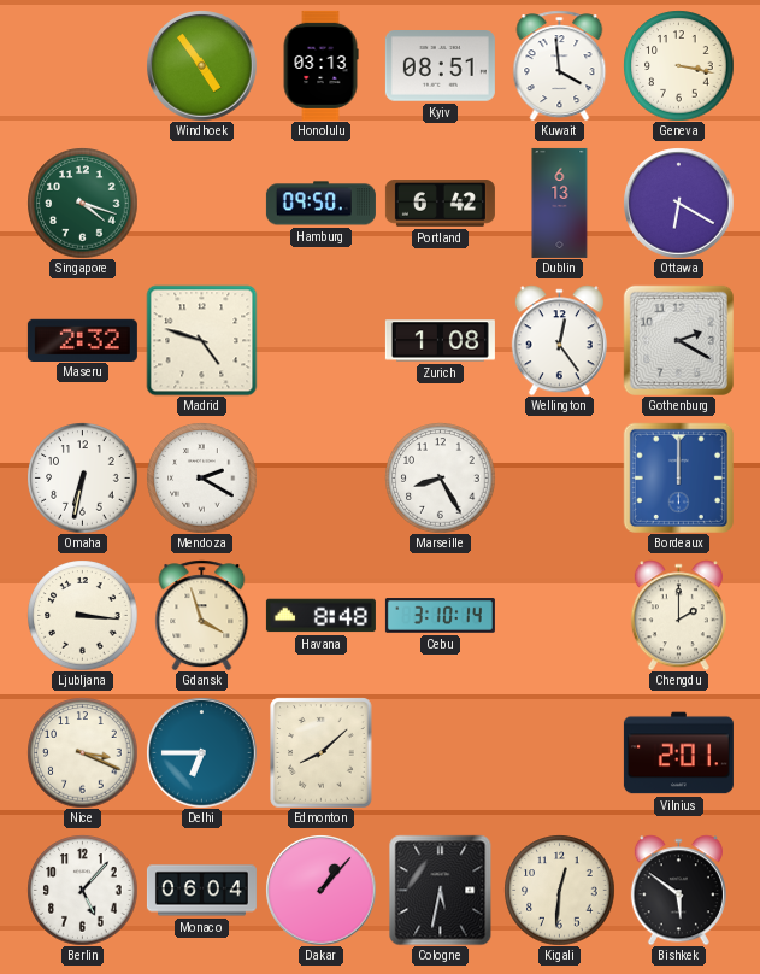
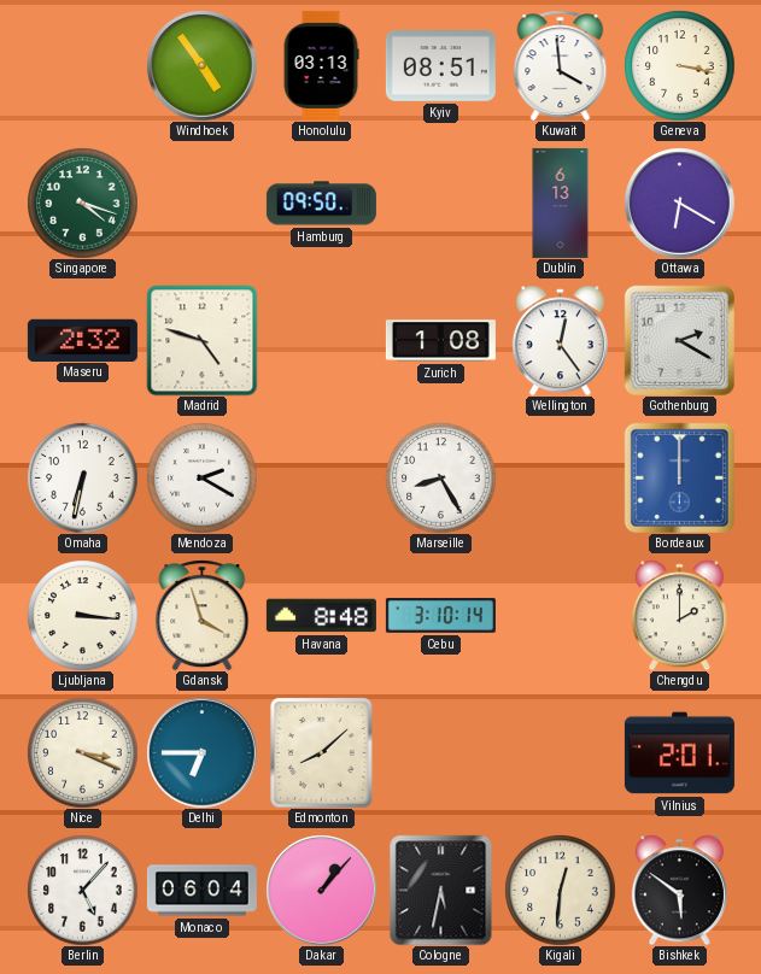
Portland: 6:42 -> none (440, 204)
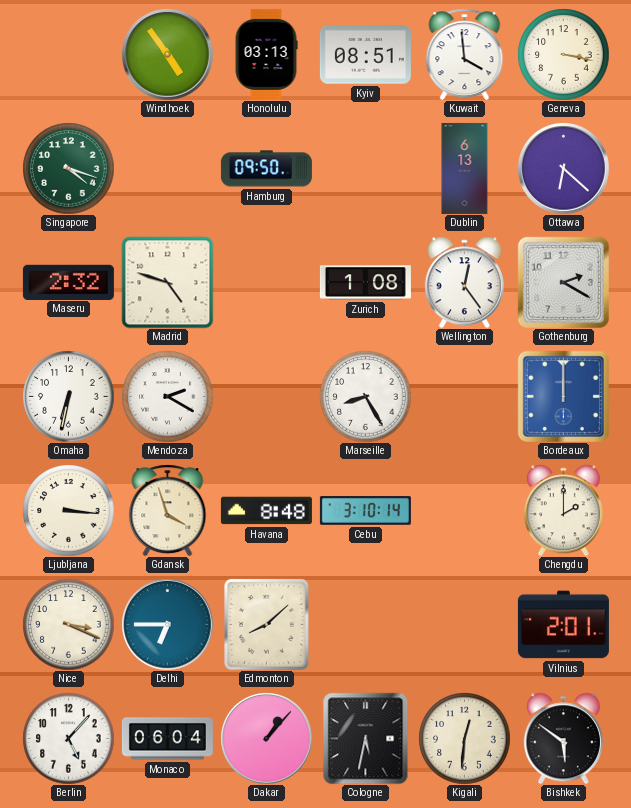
Ottawa: 6:20 -> 6:22 (563, 168)
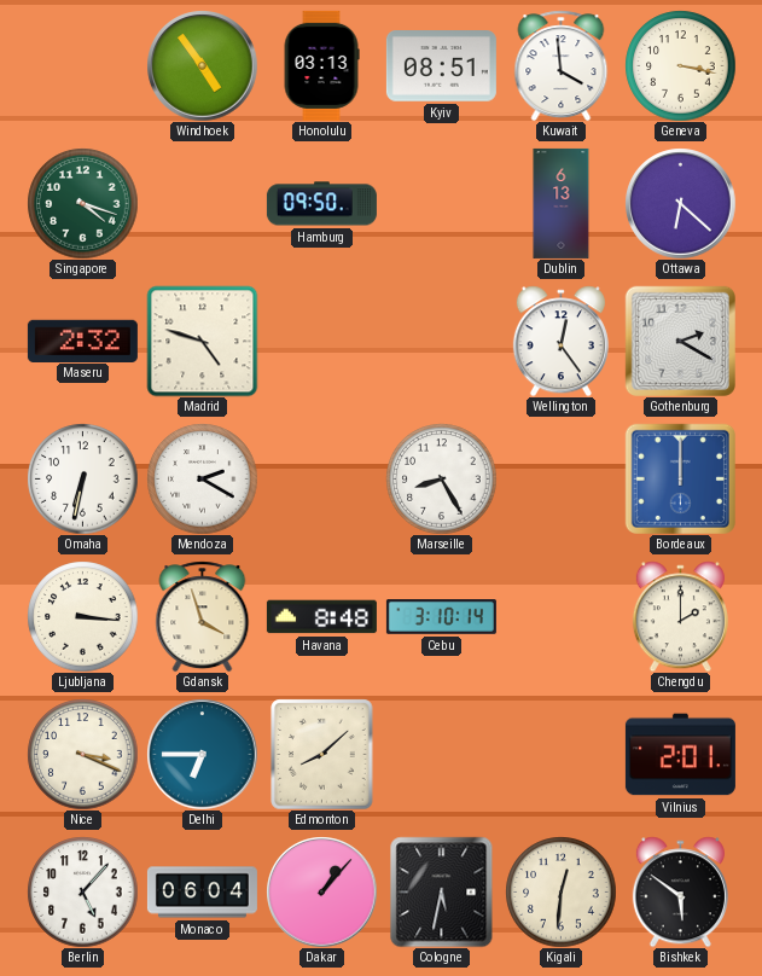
Zurich: 1:08 -> none (365, 283)
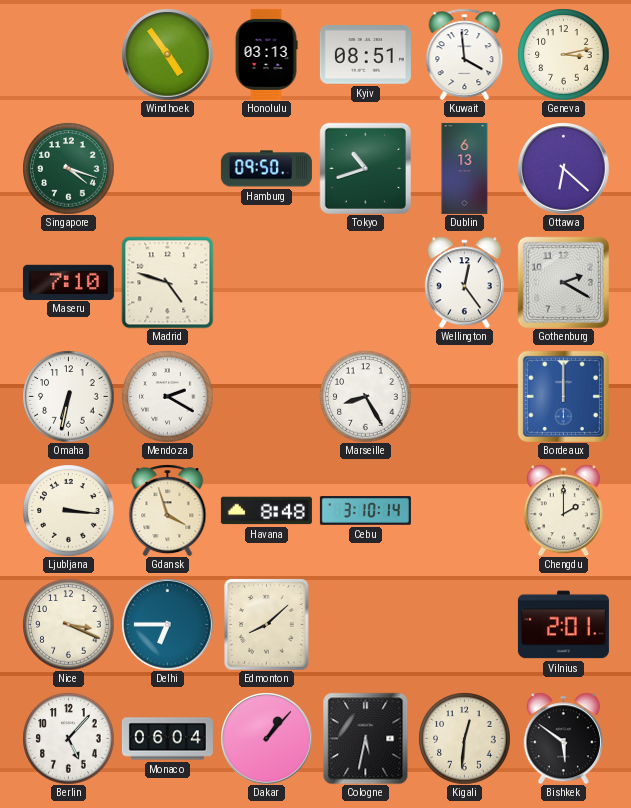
Geneva: 3:17 -> 3:13 (563, 54)
Tokyo: none -> 10:42 (365, 168)
Maseru: 2:32 -> 7:10 (68, 282)
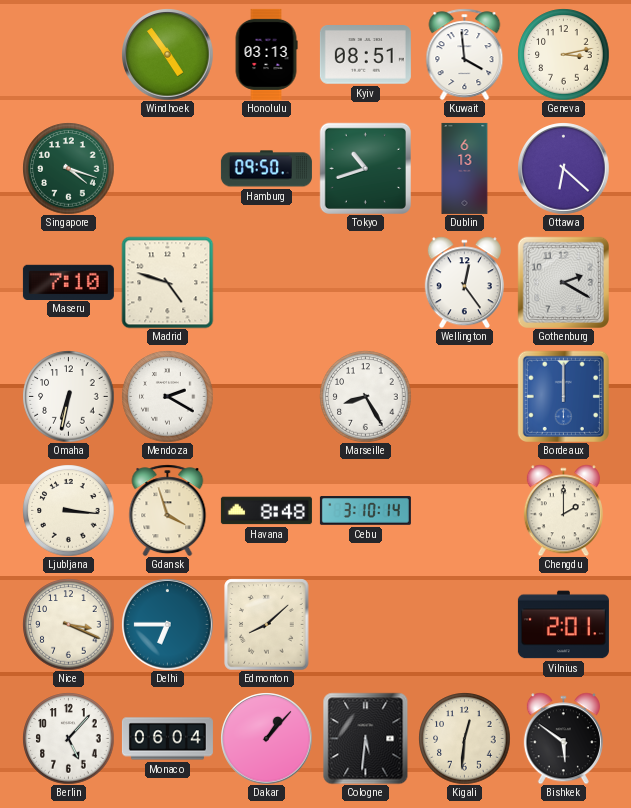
Cologne: 5:32 -> 5:31 (366, 738)
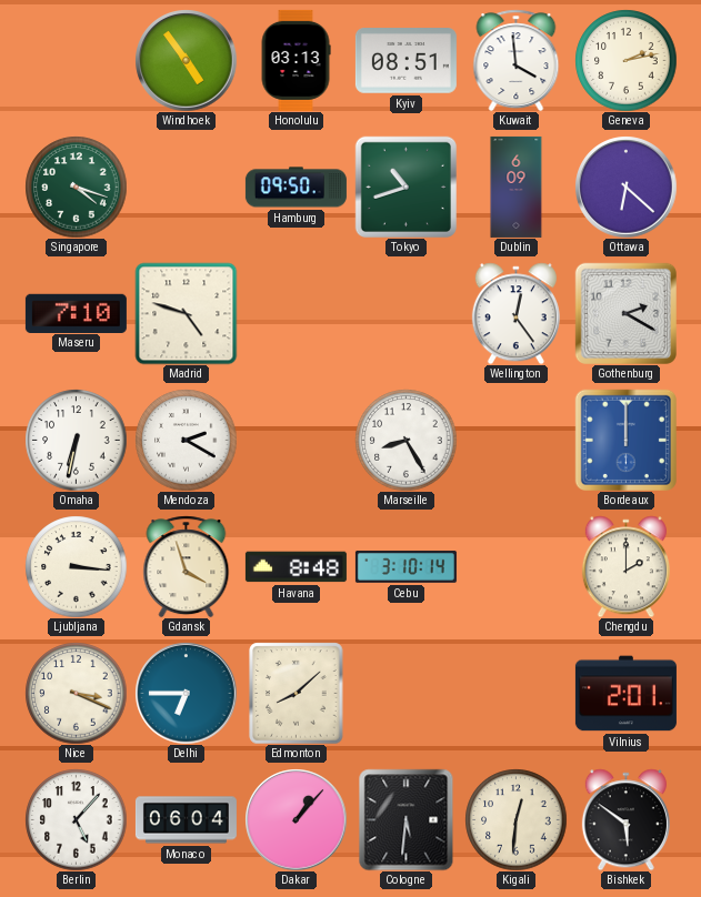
Geneva: 3:13 -> 2:13 (625, 60)
Dublin: 6:13 -> 6:09 (517, 187)
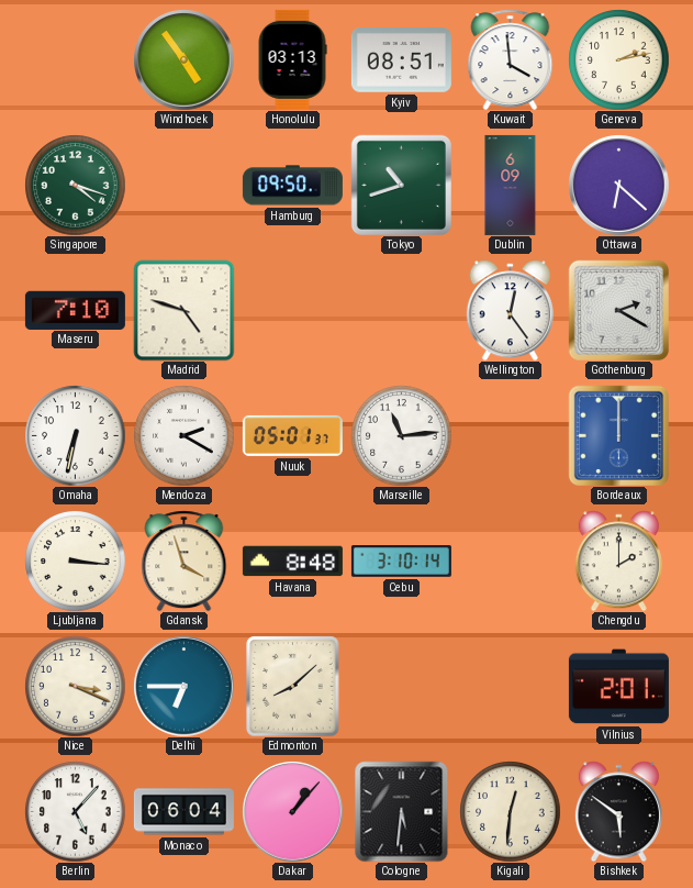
Nuuk: none -> 05:01 (292, 435)
Marseille: 8:25 -> 11:14 (401, 435)
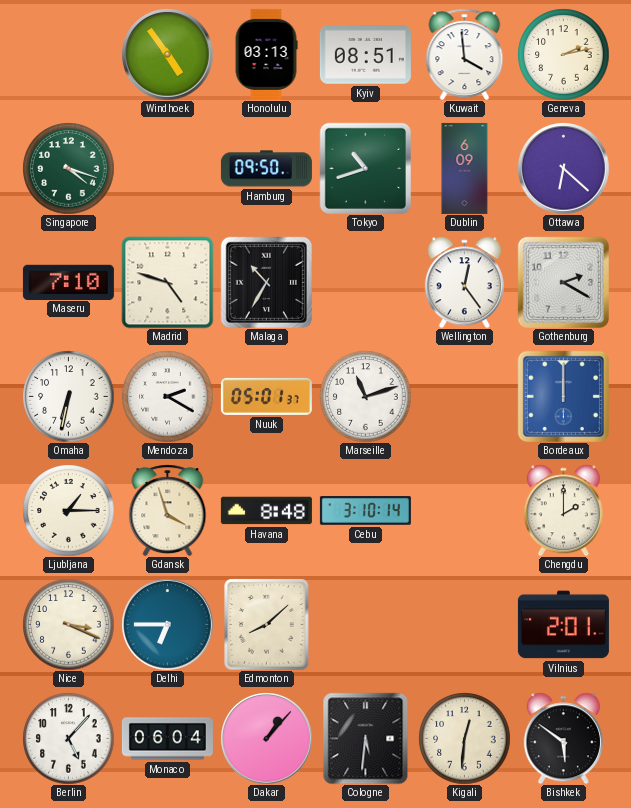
Malaga: none -> 10:35 (266, 282)
Marseille: 11:14 -> 11:12 (365, 396)
Ljubljana: 3:16 -> 1:15 (68, 510)
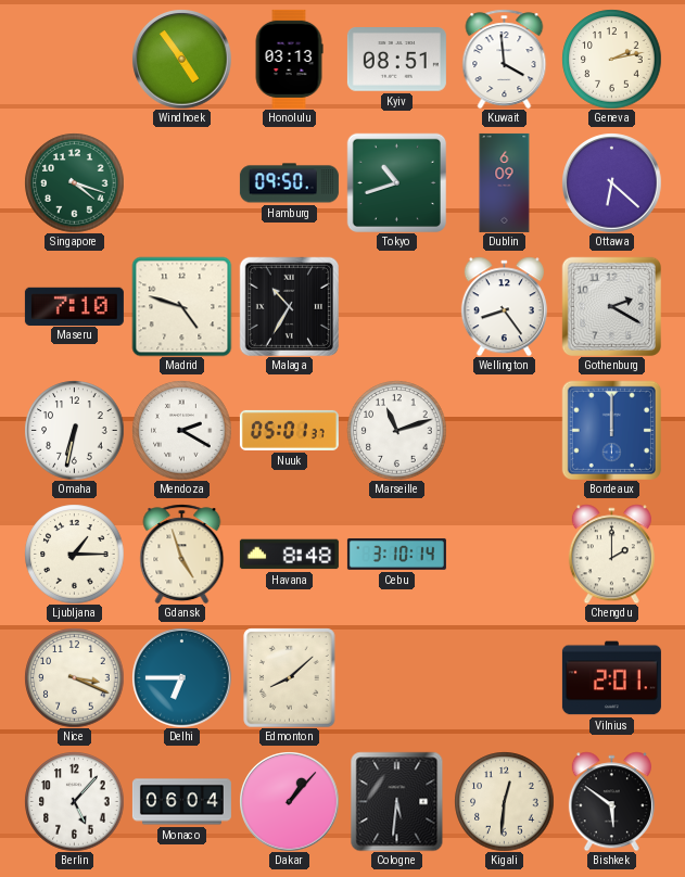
Wellington: 12:24 -> 8:24 (504, 306)
Gdansk: 3:57 -> 4:57 (182, 554)
